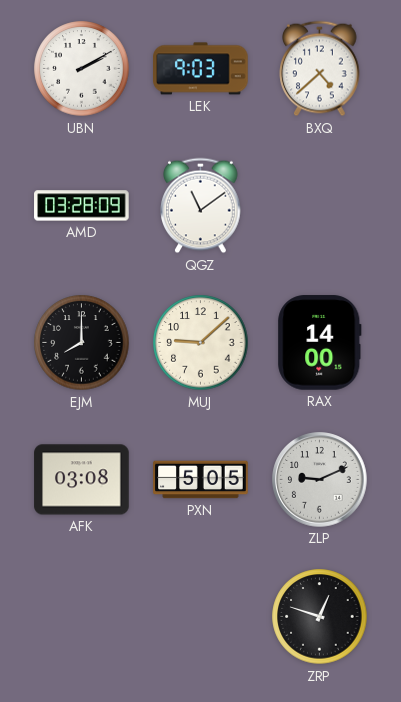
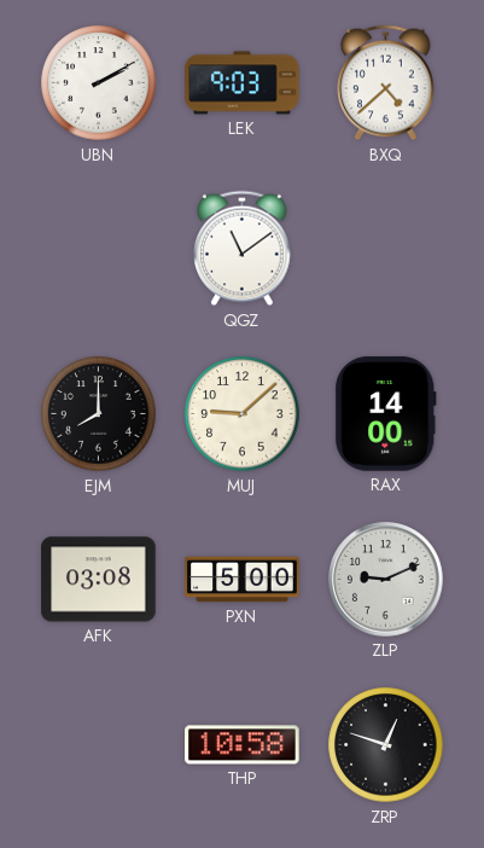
AMD: 03:28 -> none (82, 206)
PXN: 5:05 -> 5:00 (243, 580)
THP: none -> 10:58 (243, 745)
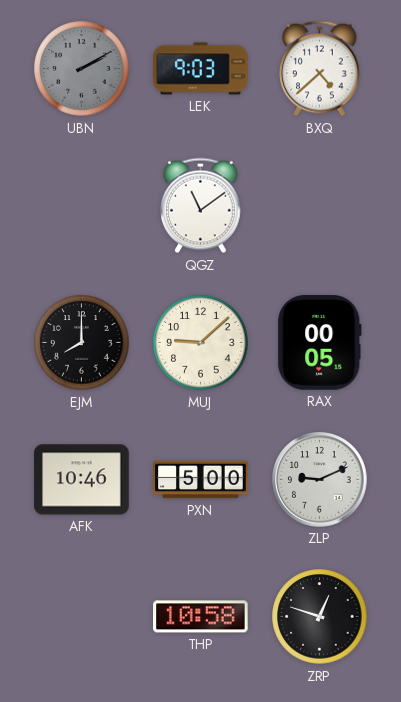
UBN dial: white -> grey (82, 69)
RAX: 14:00 -> 00:05 (320, 343)
AFK: 03:08 -> 10:46 (82, 480)
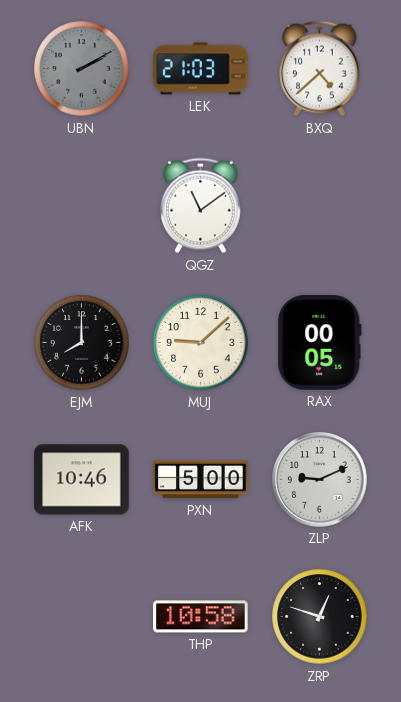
LEK: 9:03 -> 21:03 (201, 69)
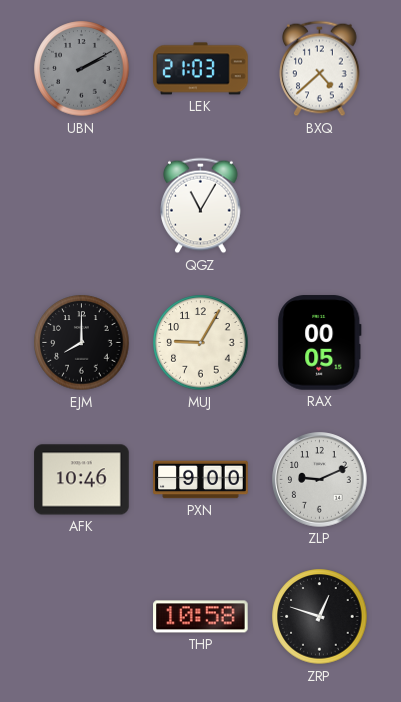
QGZ: 11:09 -> 11:05 (201, 206)
MUJ: 9:08 -> 9:05 (201, 343)
PXN: 5:00 -> 9:00 (201, 480)
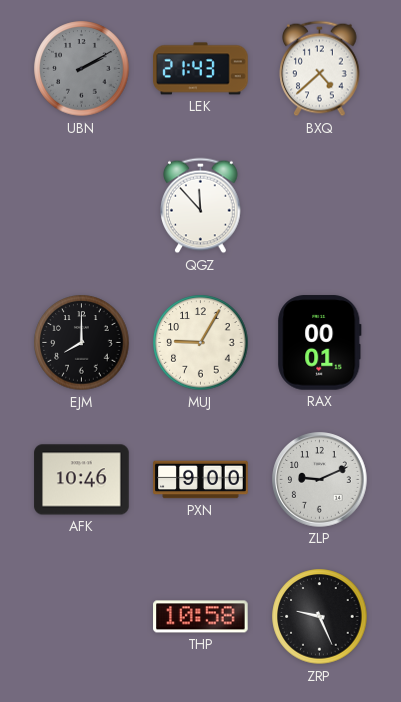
LEK: 21:03 -> 21:43 (201, 69)
QGZ: 11:05 -> 11:53 (201, 206)
RAX: 00:05 -> 00:01 (320, 343)
ZRP: 12:48 -> 9:26 (320, 617)
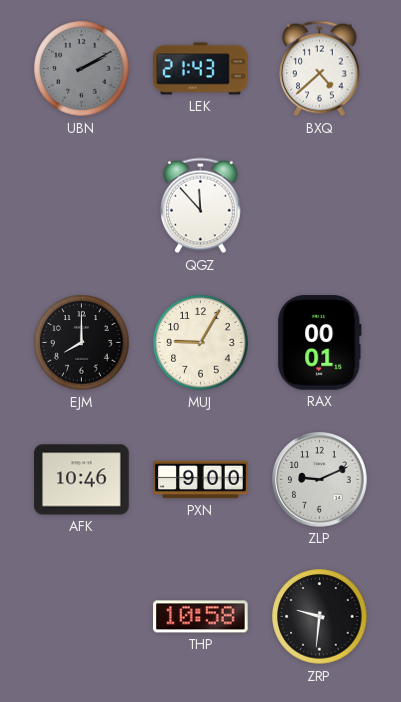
ZRP: 9:26 -> 9:31 (320, 617)
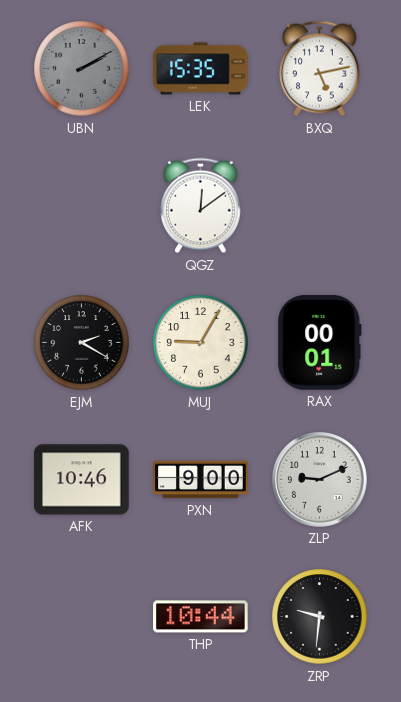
LEK: 21:43 -> 15:35 (201, 69)
BXQ: 4:38 -> 5:13 (320, 69)
QGZ: 11:53 -> 12:09 (201, 206)
EJM: 8:00 -> 2:20 (82, 343)
THP: 10:58 -> 10:44 (201, 617)
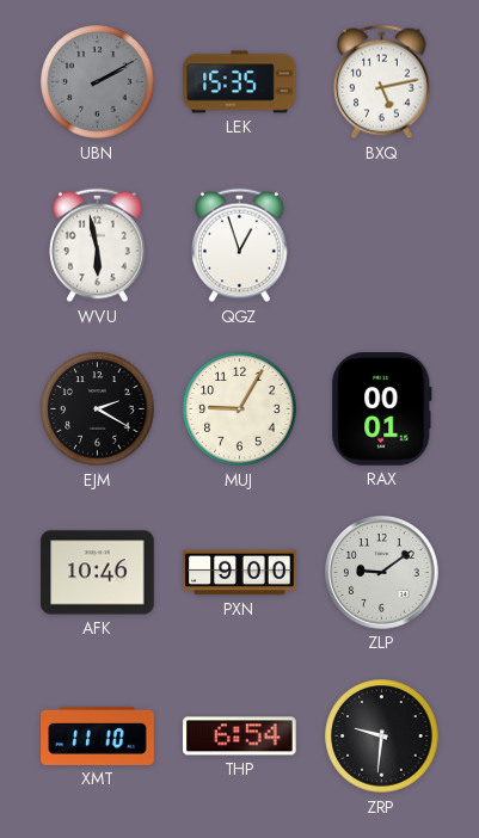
WVU: none -> 5:58 (98, 246)
QGZ: 12:09 -> 12:57 (240, 246)
ZLP: 9:11 -> 9:09 (382, 573)
XMT: none -> 11:10 (98, 735)
THP: 10:44 -> 6:54 (240, 737)
